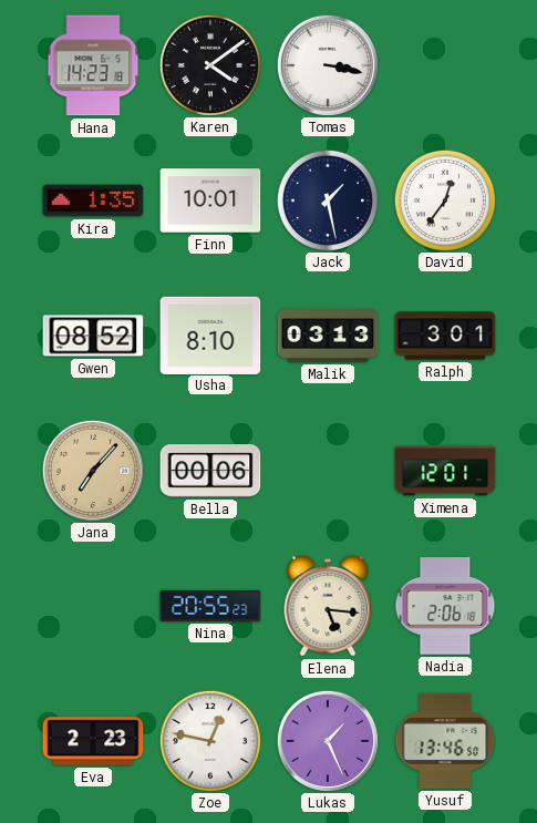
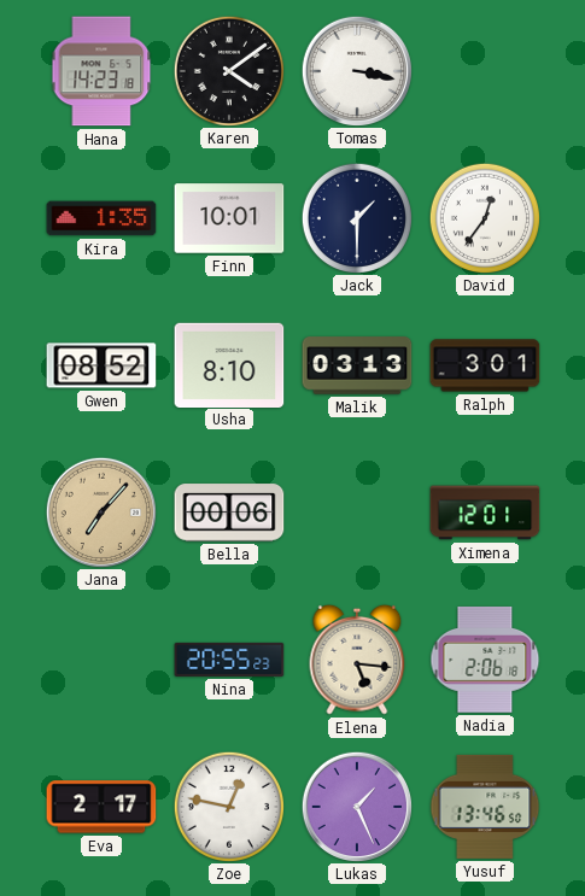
Jack: 1:28 -> 1:30 (356, 217)
Eva: 2:23 -> 2:17 (101, 807)
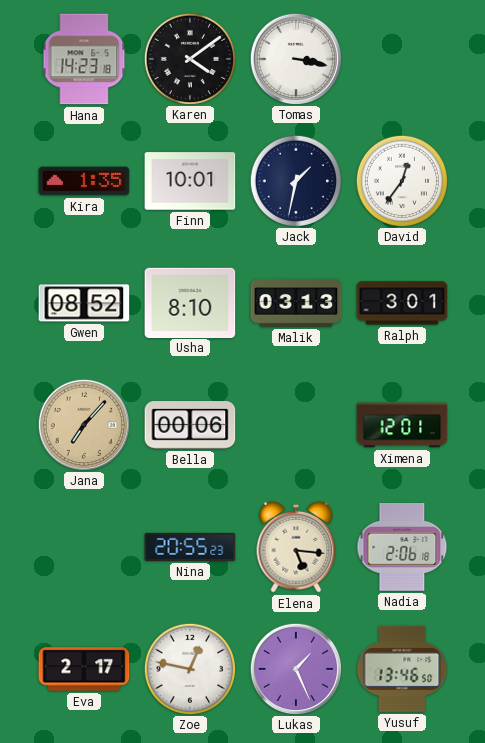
Jack: 1:30 -> 1:32 (295, 180)
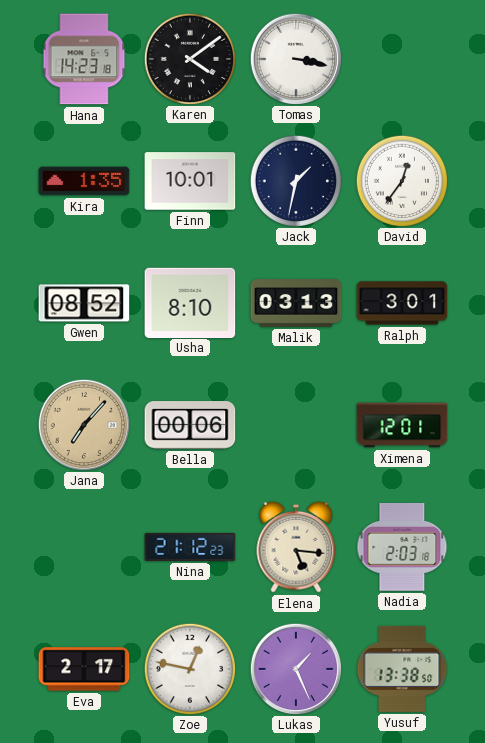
Nina: 20:55 -> 21:12 (190, 547)
Nadia: 2:06 -> 2:03 (402, 547)
Yusuf: 13:46 -> 13:38 (402, 669)
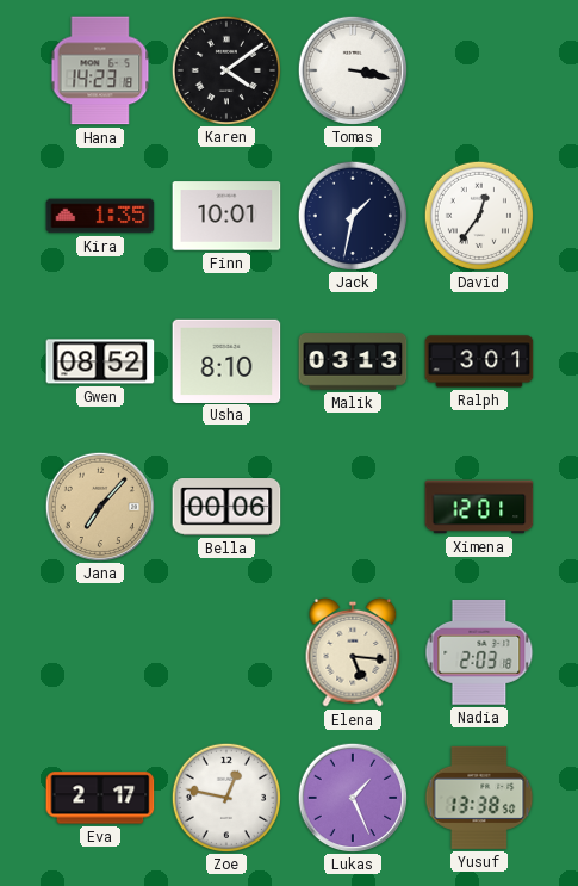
Nina: 21:12 -> none (190, 547)
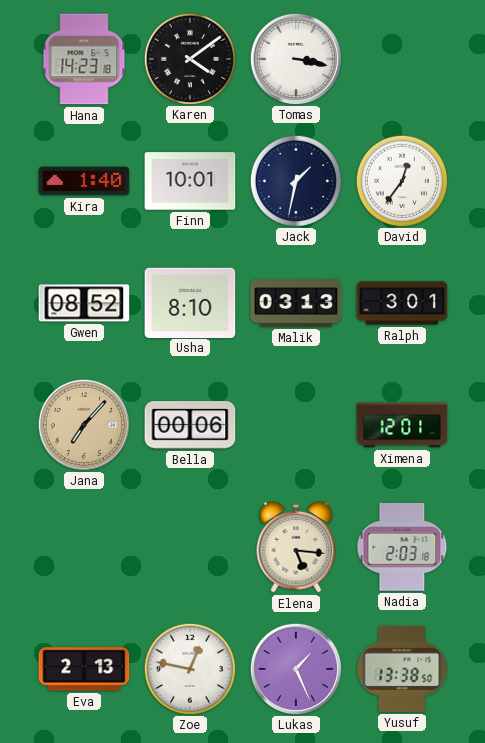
Kira: 1:35 -> 1:40 (84, 181)
Eva: 2:17 -> 2:13 (84, 669)
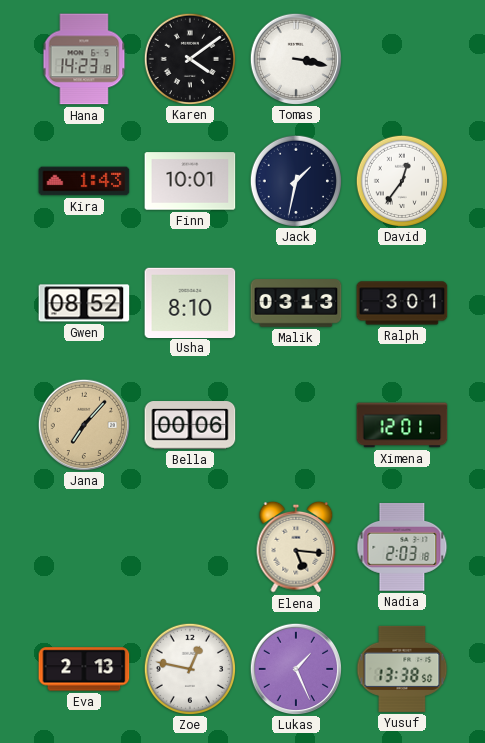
Kira: 1:40 -> 1:43 (84, 181)
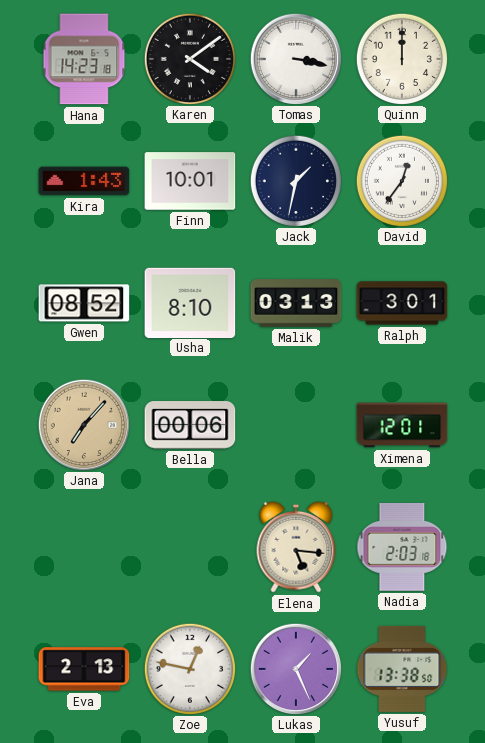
Quinn: none -> 12:00 (401, 58)
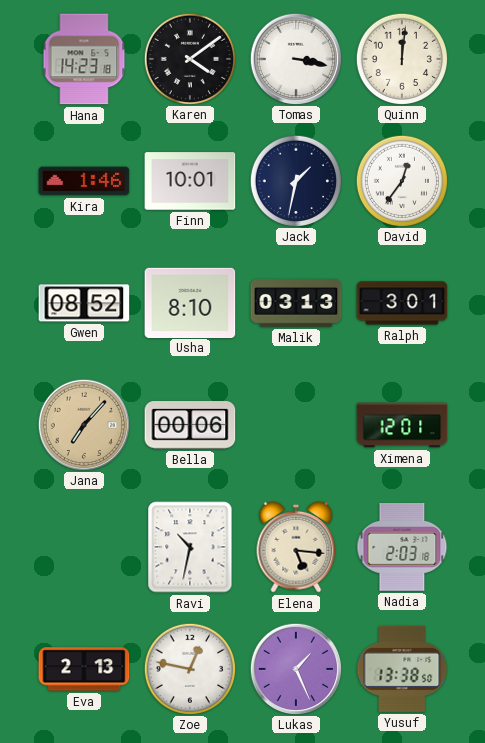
Quinn: 12:00 -> 12:01 (401, 58)
Kira: 1:43 -> 1:46 (84, 181)
Ravi: none -> 10:32 (190, 547)
